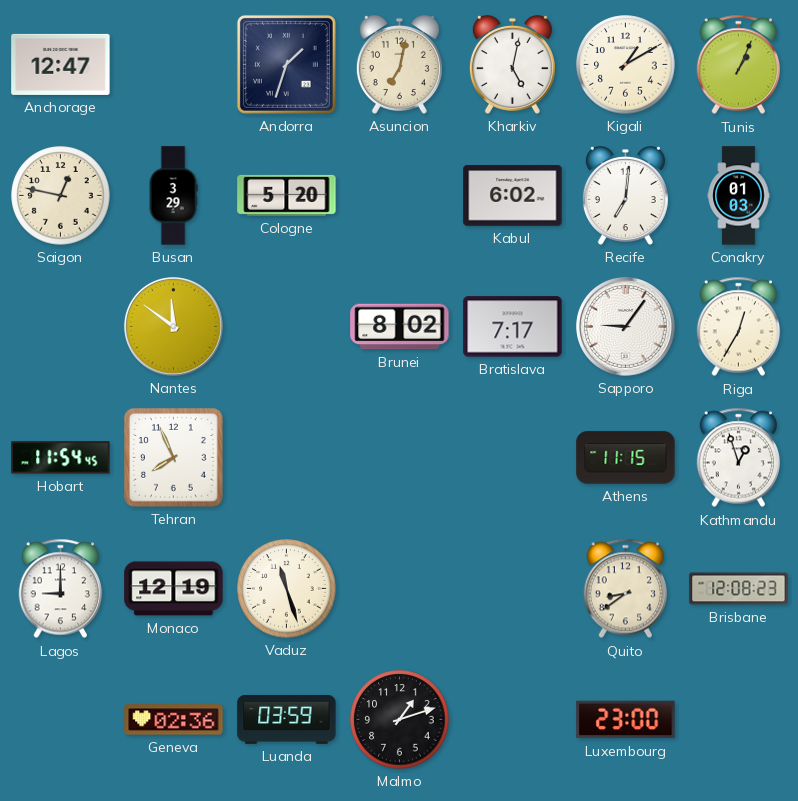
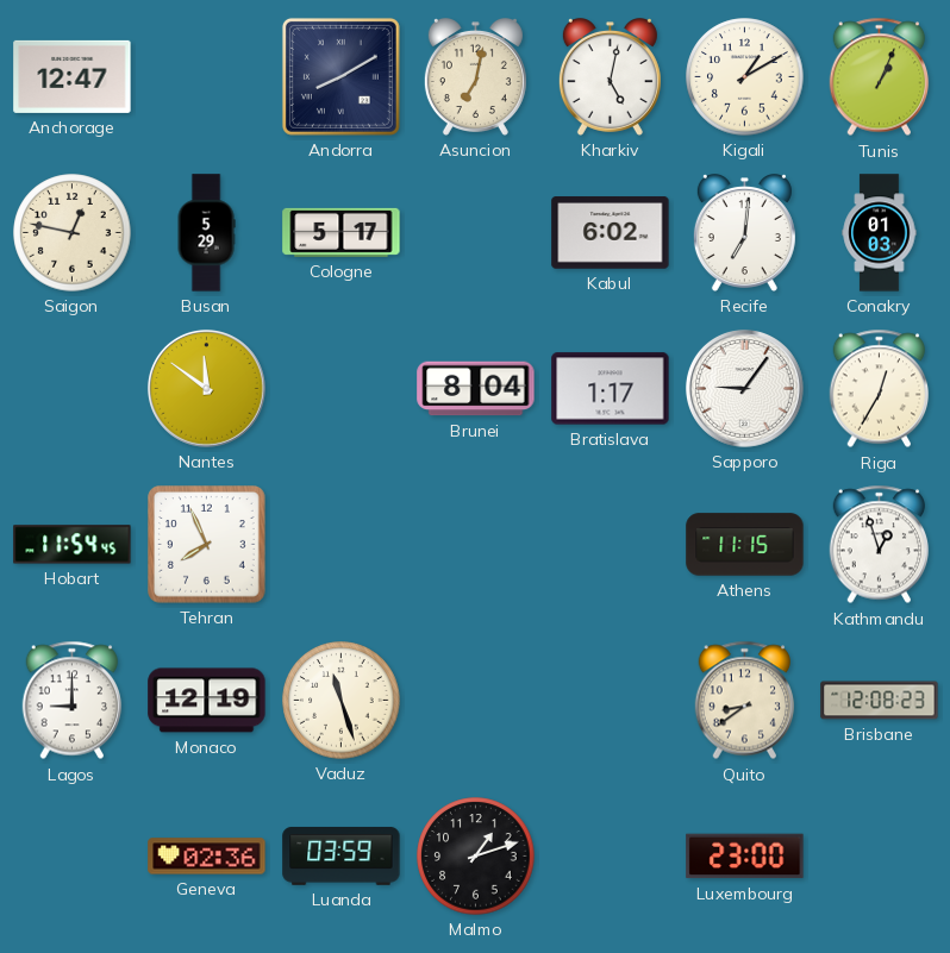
Andorra: 1:33 -> 8:10 (340, 76)
Busan: 3:29 -> 5:29 (206, 233)
Cologne: 5:20 -> 5:17 (342, 232)
Brunei: 8:02 -> 8:04 (476, 389)
Bratislava: 7:17 -> 1:17 (611, 389)
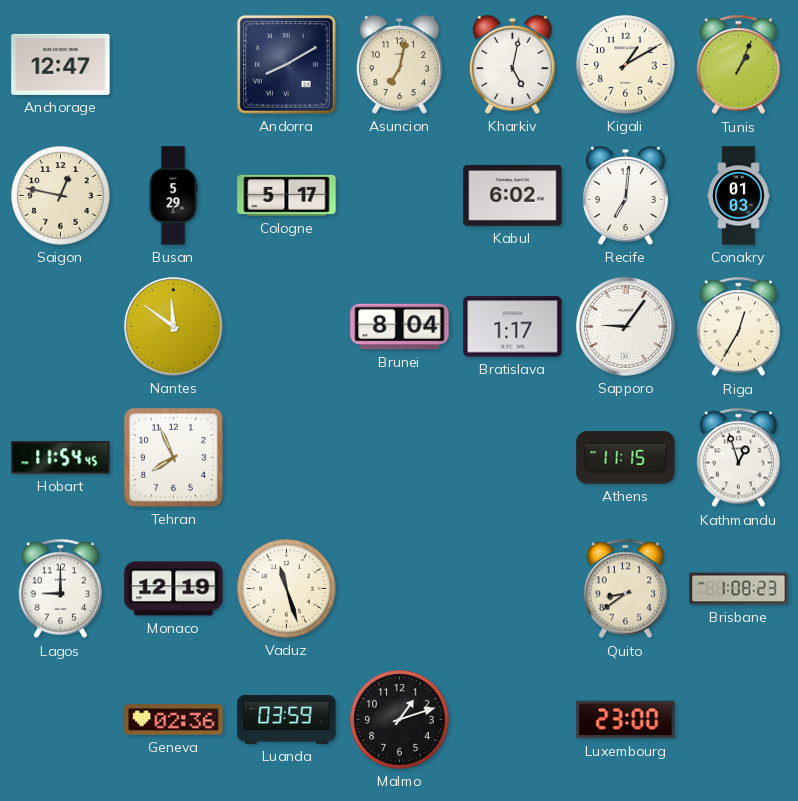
Brisbane: 12:08 -> 1:08 (739, 589)
